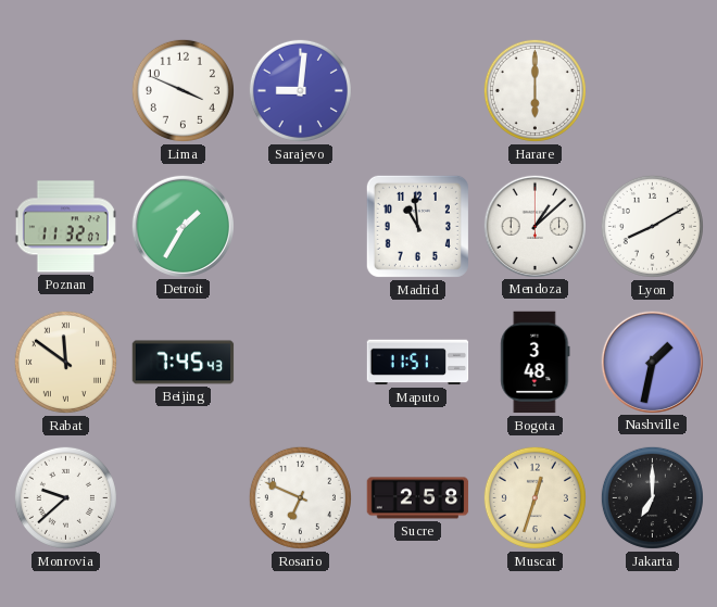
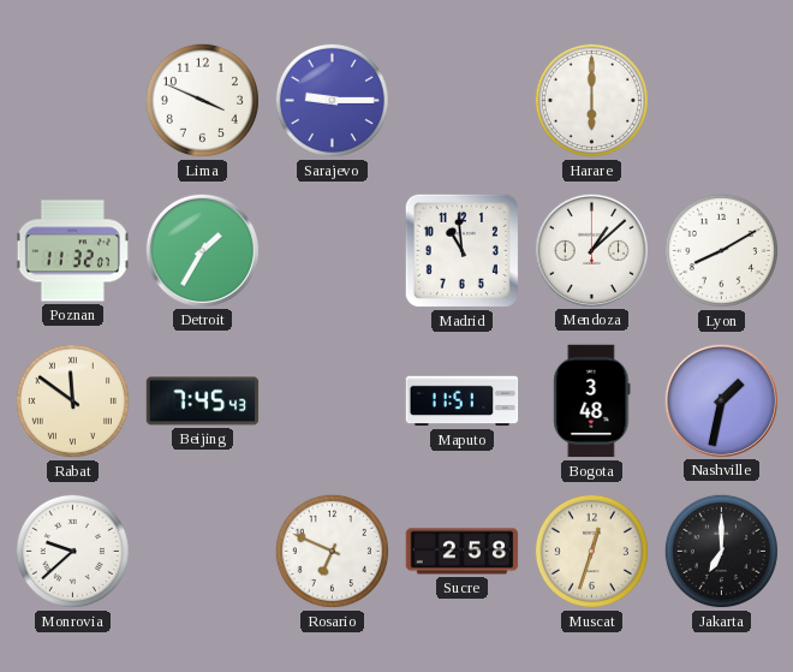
Sarajevo: 9:01 -> 9:15 (332, 100)
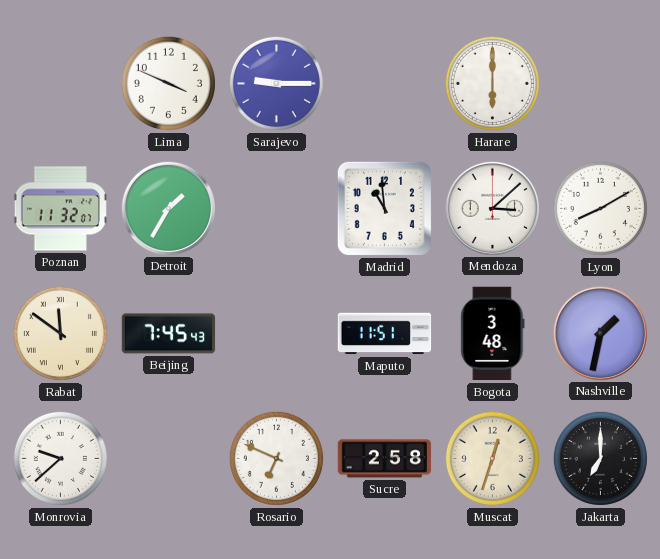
Mendoza: 1:08 -> 3:08 (492, 208)
